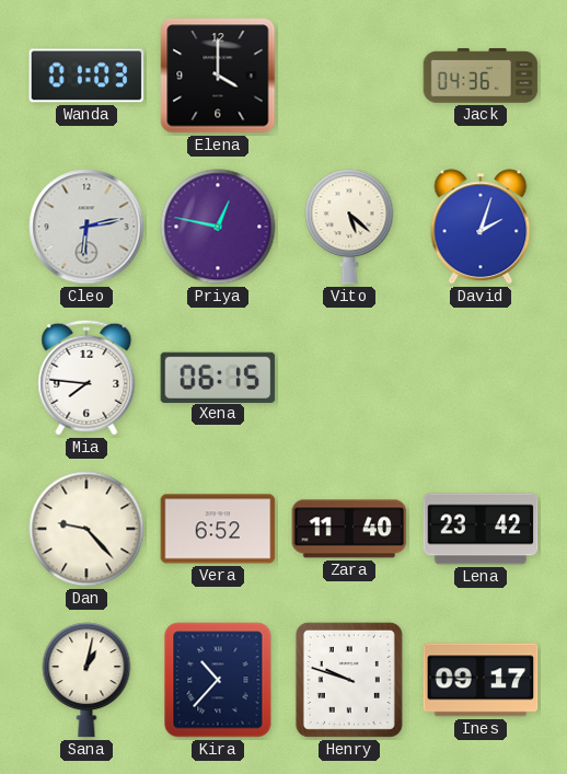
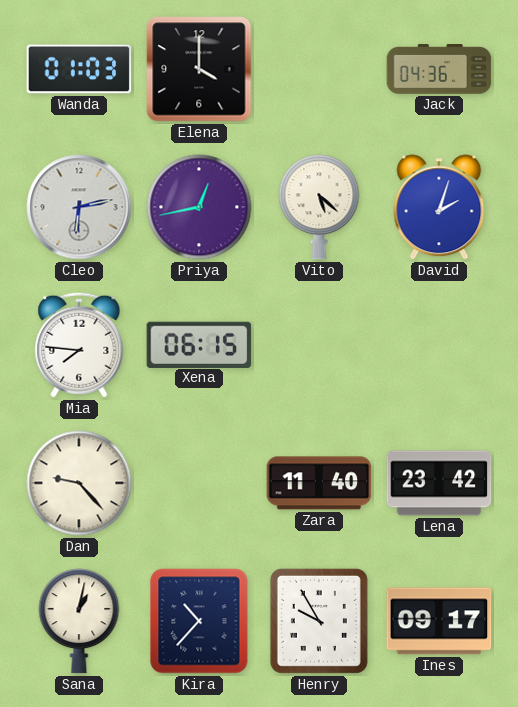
Priya: 12:47 -> 12:43 (199, 207)
Vera: 6:52 -> none (218, 529)
Henry: 9:48 -> 9:55 (319, 621)
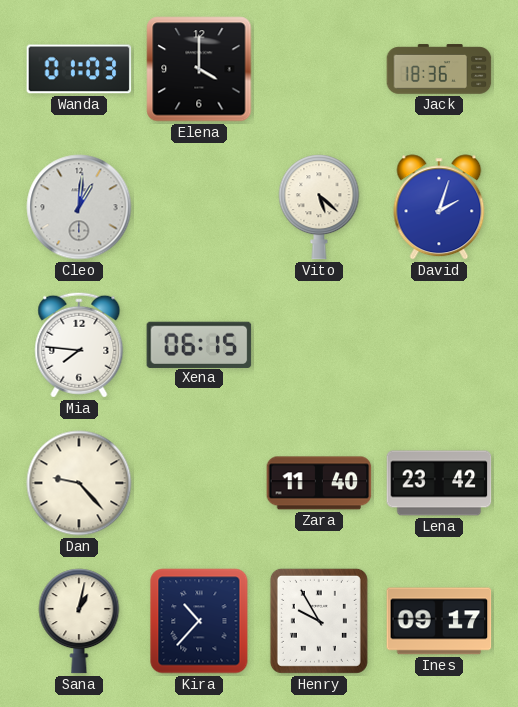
Jack: 04:36 -> 18:36 (439, 69)
Cleo: 6:13 -> 1:01 (79, 207)
Priya: 12:43 -> none (199, 207)
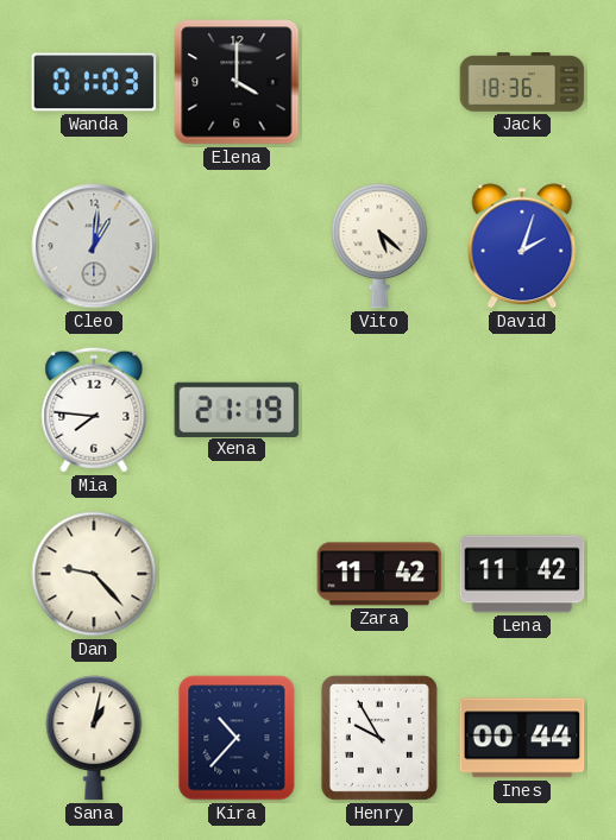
Xena: 06:15 -> 21:19 (237, 409)
Zara: 11:40 -> 11:42 (379, 574)
Lena: 23:42 -> 11:42 (522, 574)
Ines: 09:17 -> 00:44 (522, 738)
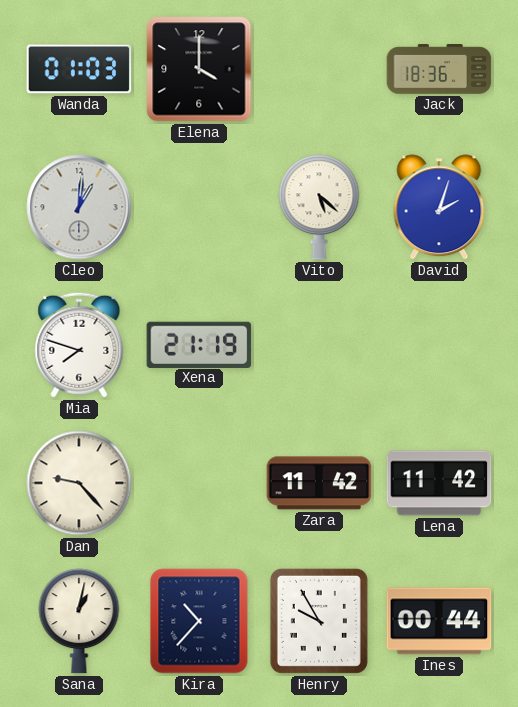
Mia: 7:46 -> 7:48 (79, 345)
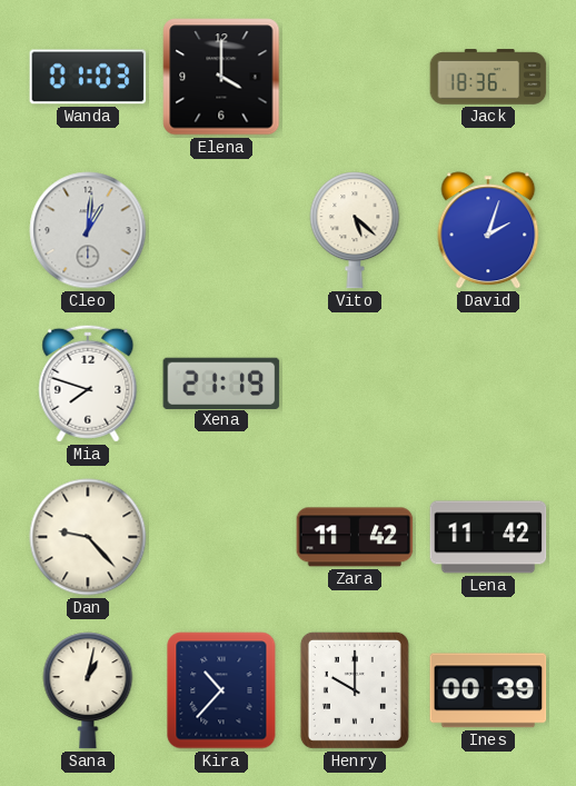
Henry: 9:55 -> 10:00 (355, 690)
Ines: 00:44 -> 00:39 (488, 690)
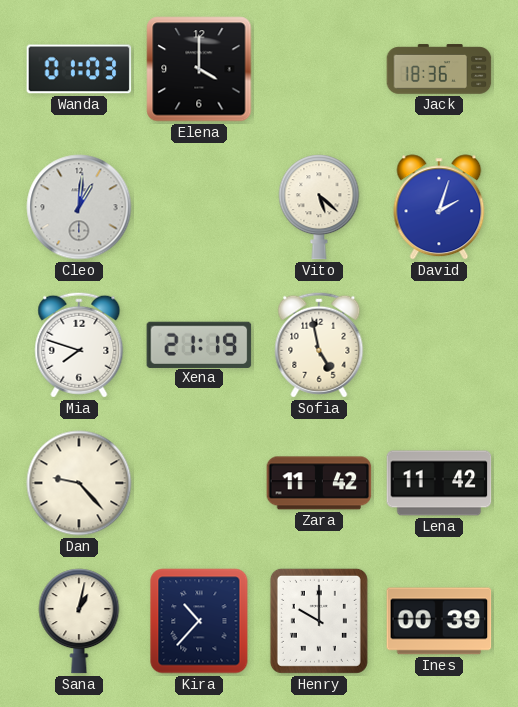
Sofia: none -> 4:58 (319, 345)
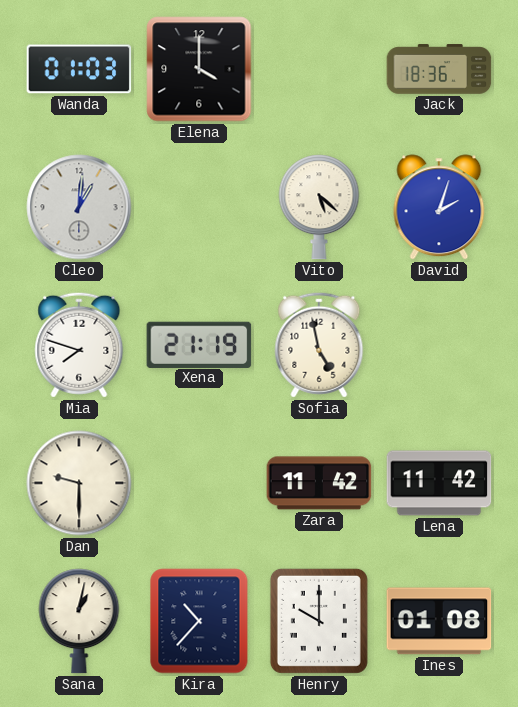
Dan: 9:23 -> 9:30 (79, 483)
Ines: 00:39 -> 01:08 (439, 621)
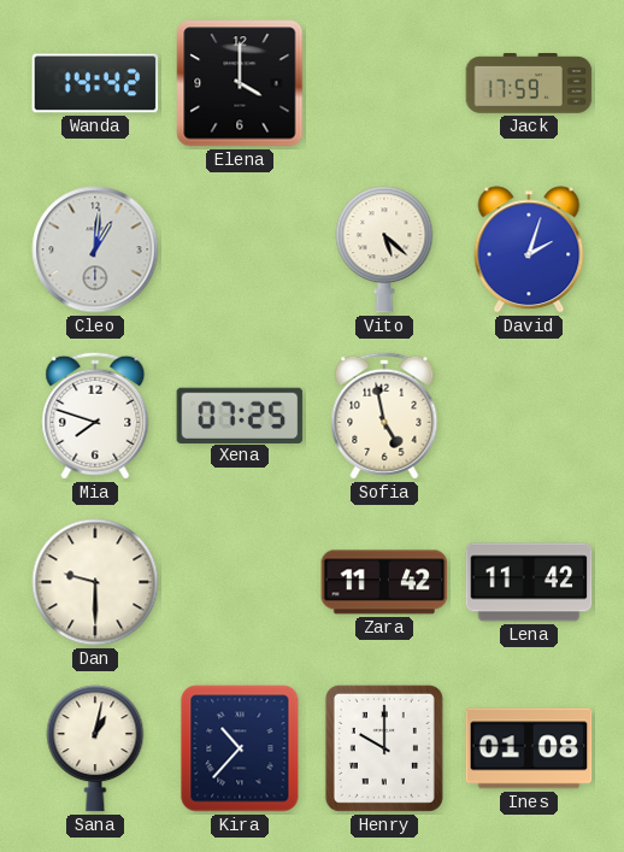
Wanda: 01:03 -> 14:42 (95, 83)
Jack: 18:36 -> 17:59 (529, 83)
Xena: 21:19 -> 07:25 (240, 415)
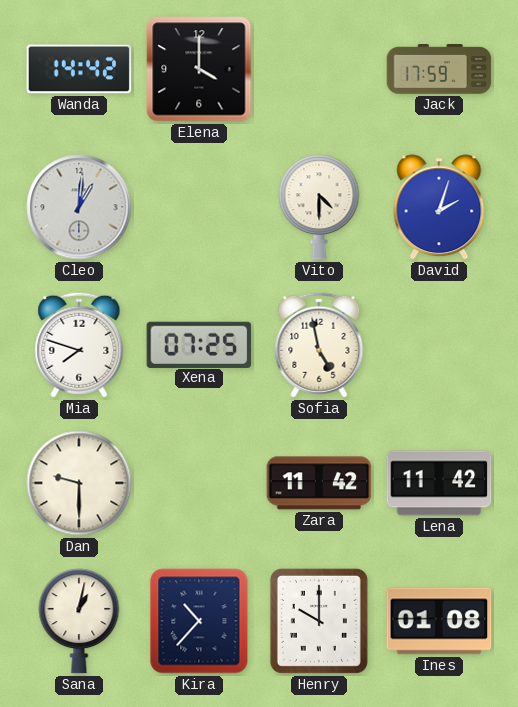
Vito: 5:22 -> 4:30 (319, 207)
